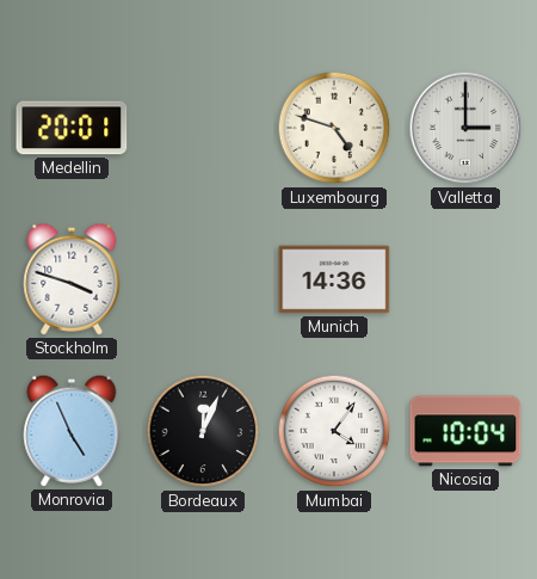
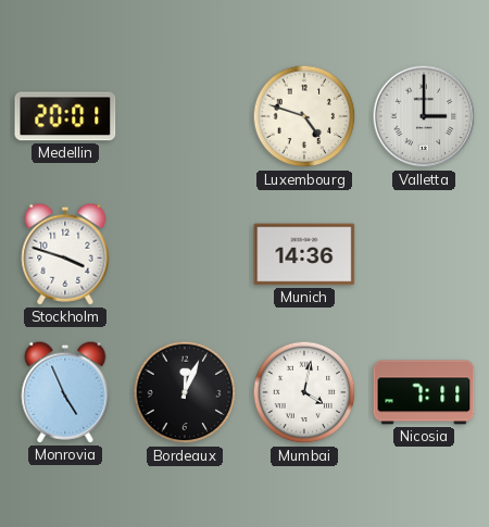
Mumbai: 4:06 -> 4:02 (304, 392)
Nicosia: 10:04 -> 7:11 (424, 392)
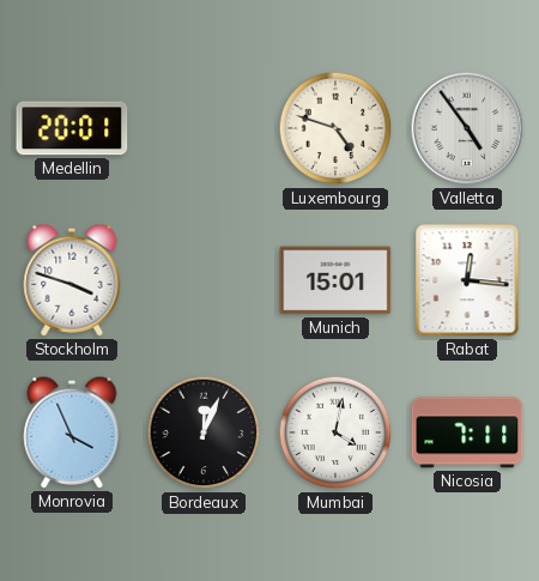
Valletta: 3:00 -> 4:54 (467, 128)
Munich: 14:36 -> 15:01 (335, 280)
Rabat: none -> 12:16 (467, 280)
Monrovia: 4:56 -> 3:56 (72, 432)
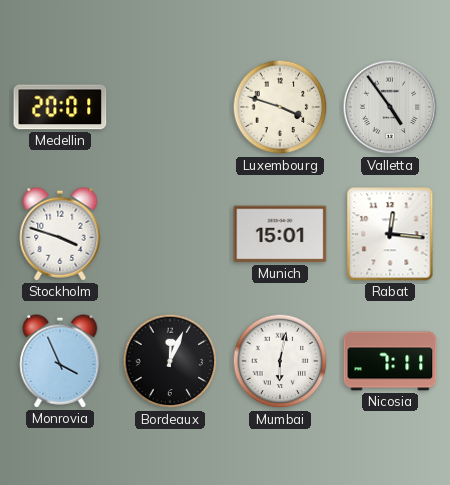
Luxembourg: 4:48 -> 3:48 (280, 107)
Mumbai: 4:02 -> 6:02 (280, 361)
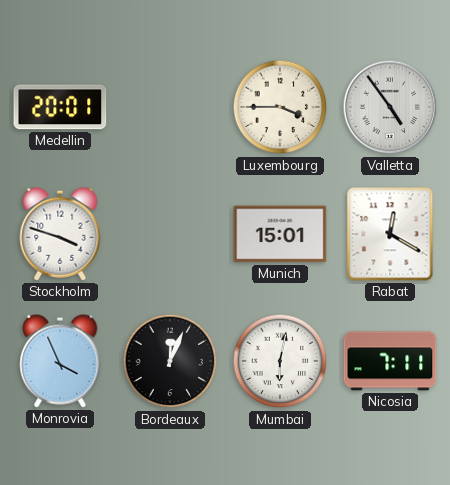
Luxembourg: 3:48 -> 3:45 (280, 107)
Rabat: 12:16 -> 12:20 (390, 234)
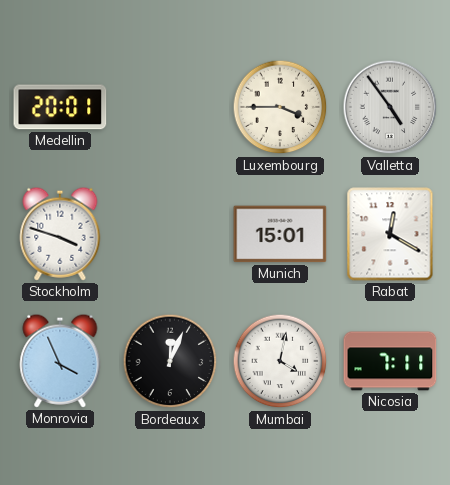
Mumbai: 6:02 -> 4:02 (280, 361)
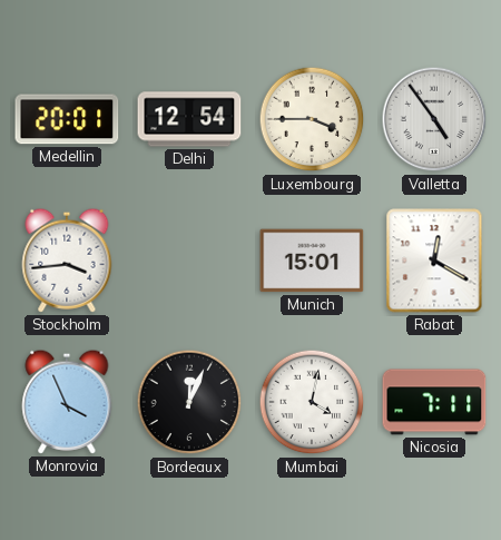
Delhi: none -> 12:54 (189, 119)
Stockholm: 3:48 -> 3:44 (67, 261)
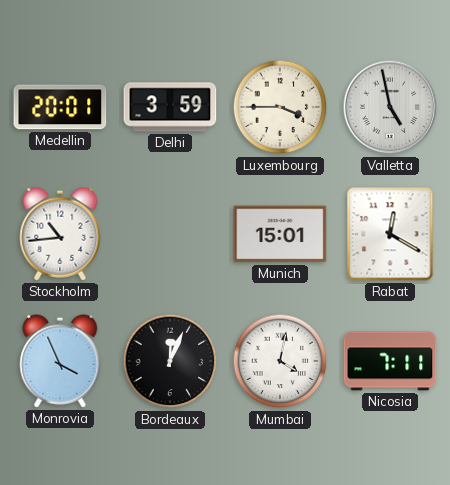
Delhi: 12:54 -> 3:59 (170, 107)
Valletta: 4:54 -> 4:58 (390, 107)
Stockholm: 3:44 -> 10:44 (60, 234)
